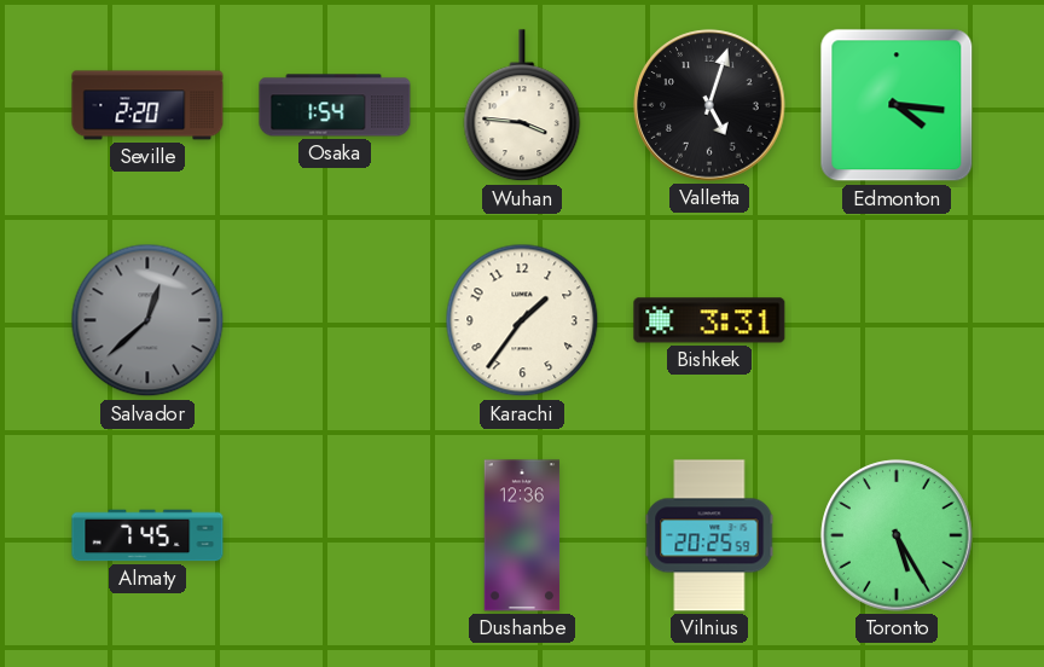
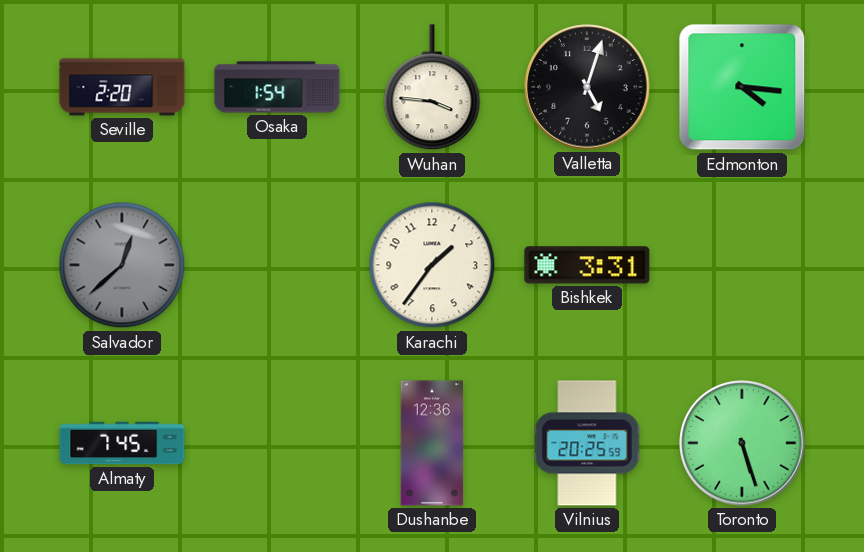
Toronto: 5:25 -> 5:27 (742, 443)
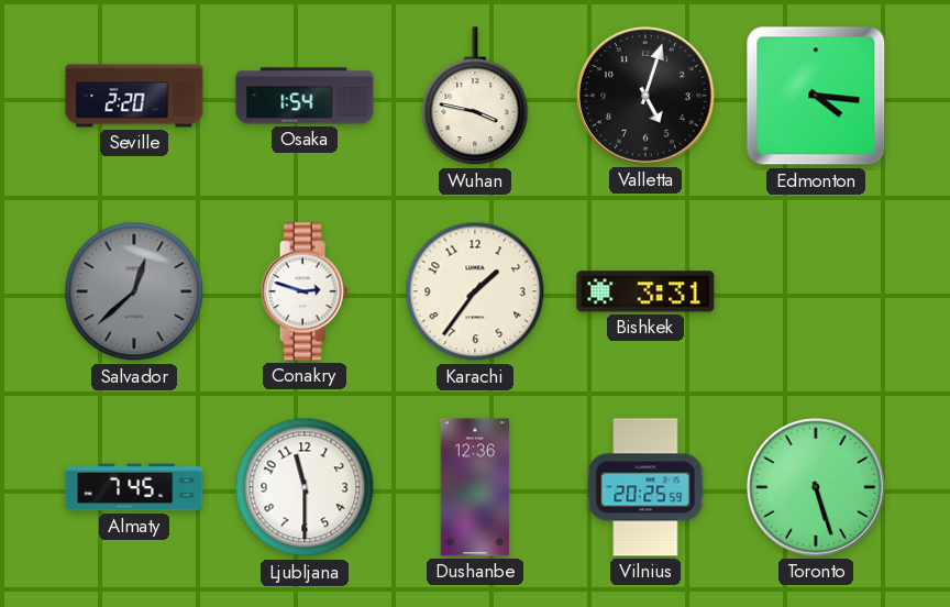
Wuhan: 3:46 -> 3:47 (475, 97)
Conakry: none -> 2:48 (305, 291)
Ljubljana: none -> 11:30 (305, 487)
